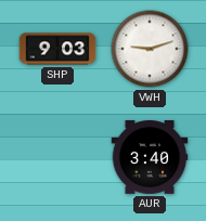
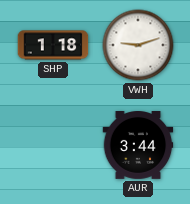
SHP: 9:03 -> 1:18 (53, 45)
AUR: 3:40 -> 3:44 (138, 146)
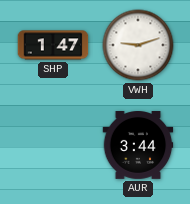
SHP: 1:18 -> 1:47 (53, 45)
